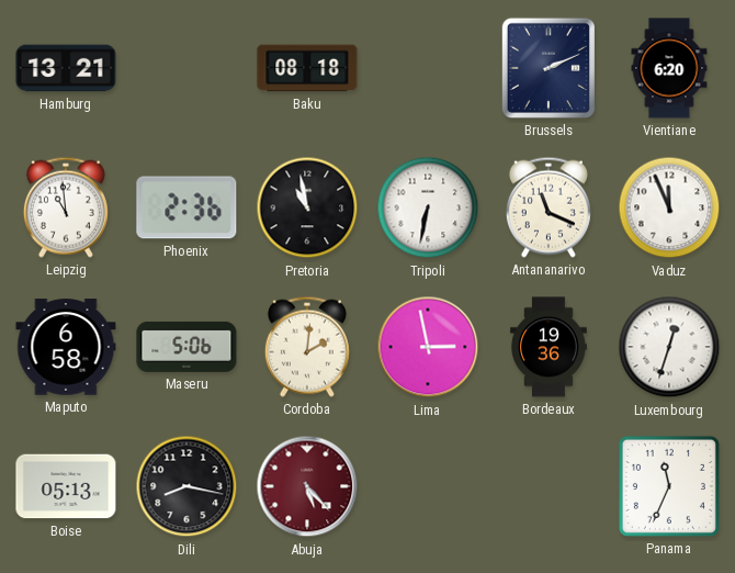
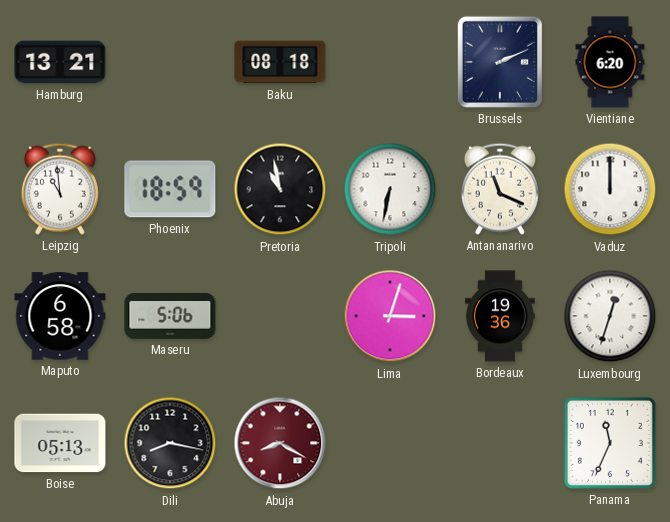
Phoenix: 2:36 -> 18:59 (170, 189)
Vaduz: 11:56 -> 12:00 (610, 189)
Cordoba: 2:01 -> none (307, 347)
Lima: 2:58 -> 3:03 (390, 316)
Abuja: 5:23 -> 8:20 (280, 443)
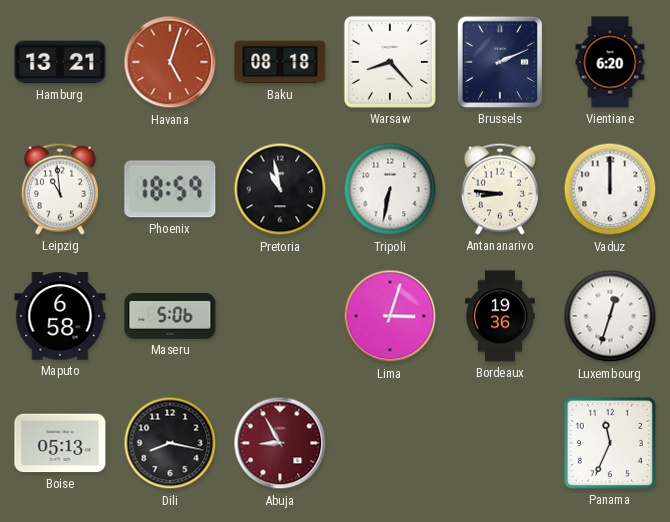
Havana: none -> 5:03 (170, 62)
Warsaw: none -> 8:23 (390, 62)
Antananarivo: 11:19 -> 8:46 (500, 189)
Abuja: 8:20 -> 8:55 (280, 443)
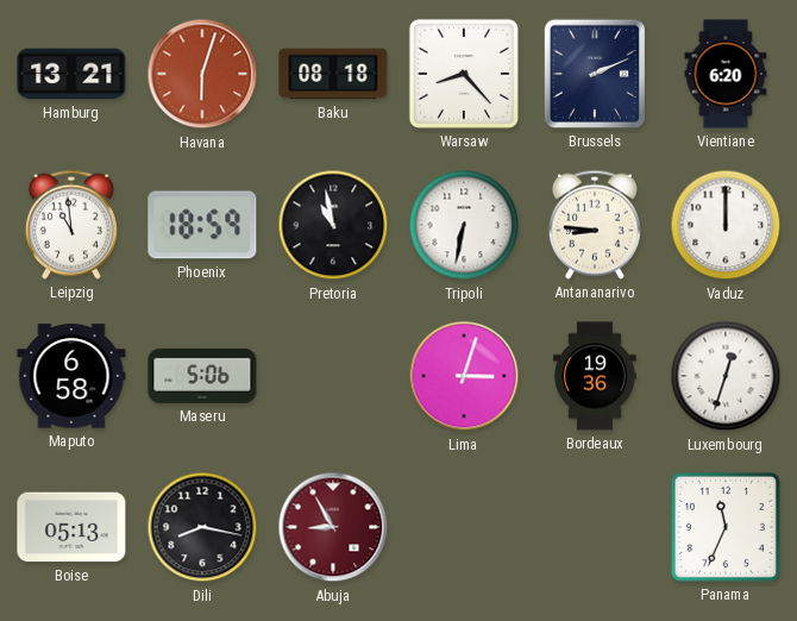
Havana: 5:03 -> 6:03 (202, 74)
